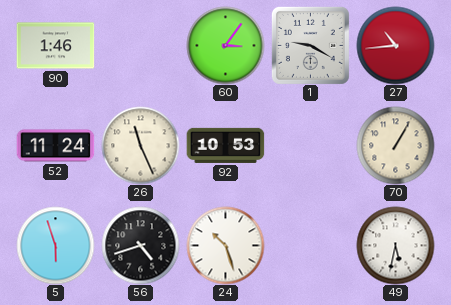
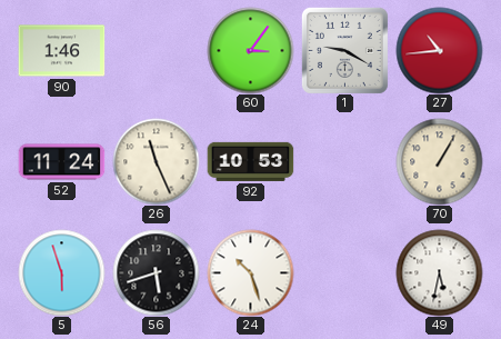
56: 4:42 -> 5:42 (156, 272)
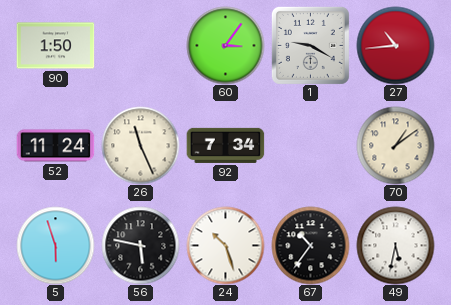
90: 1:46 -> 1:50 (55, 46)
92: 10:53 -> 7:34 (225, 145)
70: 1:05 -> 1:09 (395, 145)
56: 5:42 -> 5:47 (140, 245)
67: none -> 10:36 (310, 245)
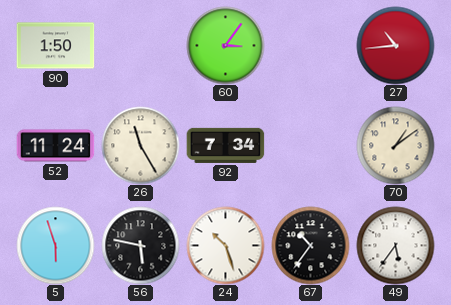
1: 9:20 -> none (310, 45)
26: 11:26 -> 11:25 (140, 145)
49: 5:32 -> 5:36 (395, 245)
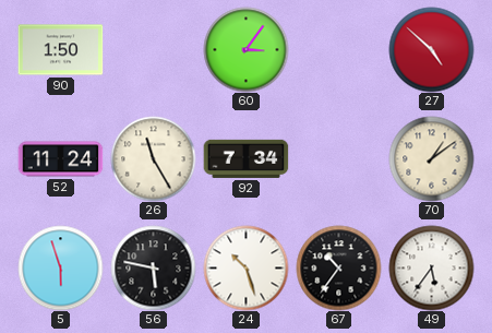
27: 10:44 -> 4:52 (431, 49)
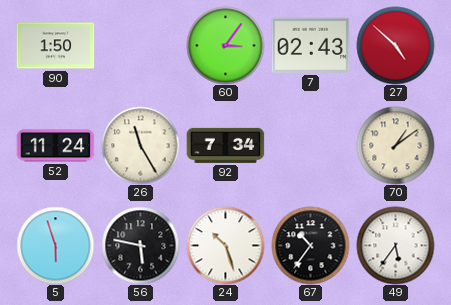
7: none -> 02:43 (310, 45)
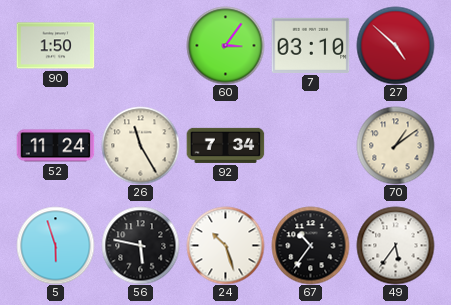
7: 02:43 -> 03:10 (310, 45)
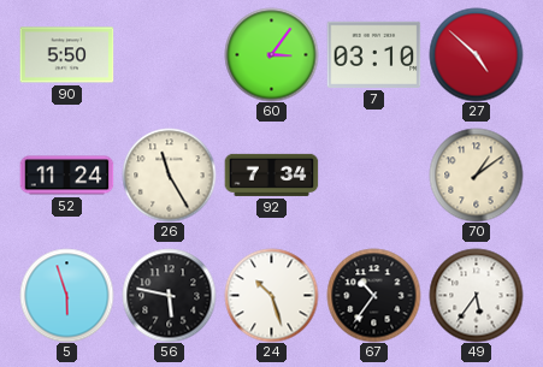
90: 1:50 -> 5:50 (66, 55)
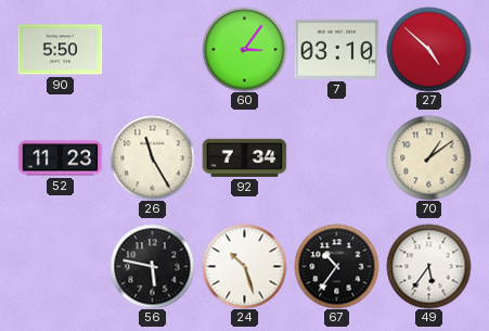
52: 11:24 -> 11:23 (60, 158)
5: 5:57 -> none (66, 295)
